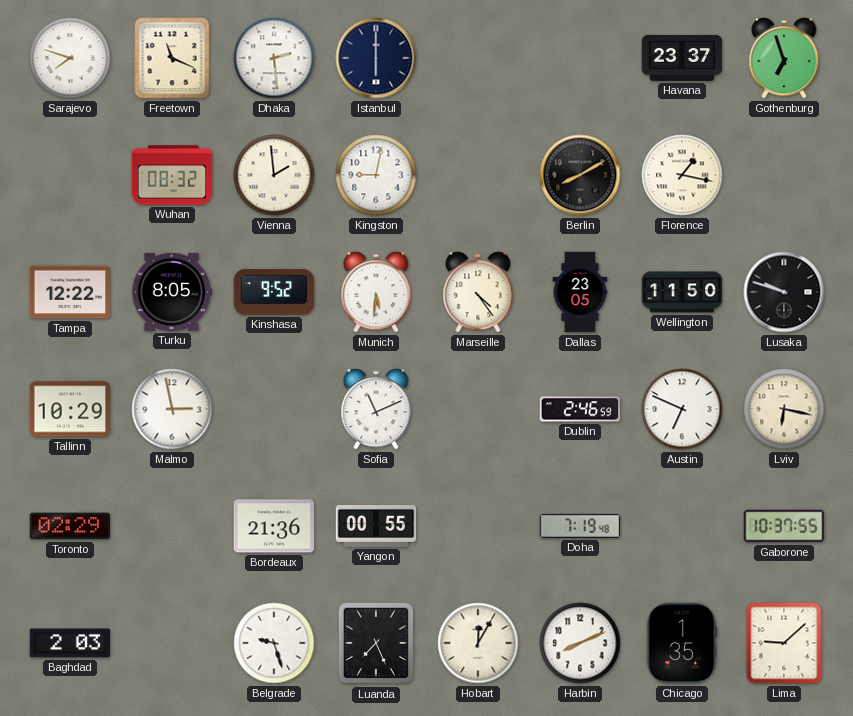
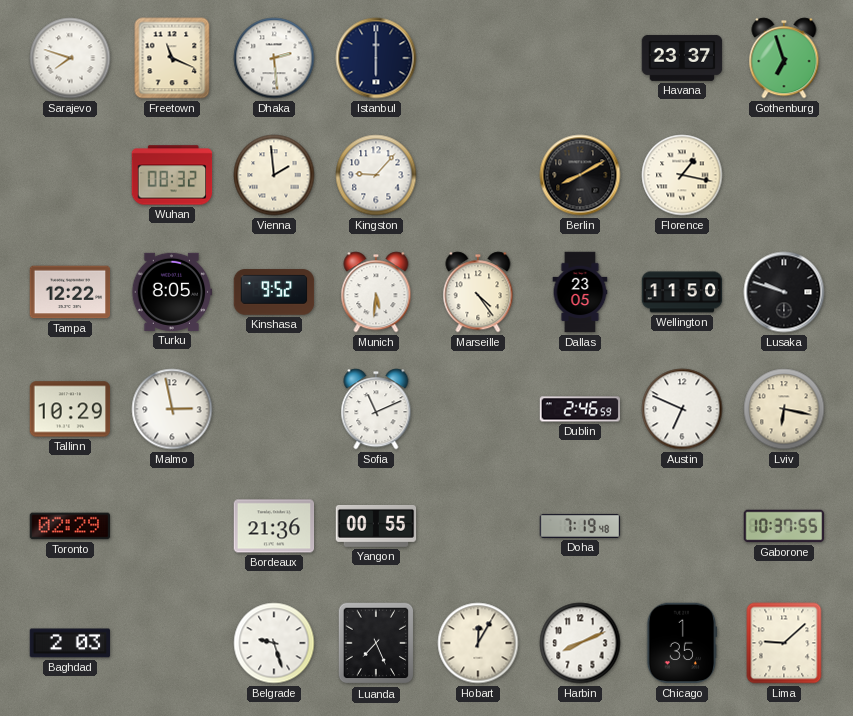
Kingston: 9:02 -> 9:07 (376, 175)
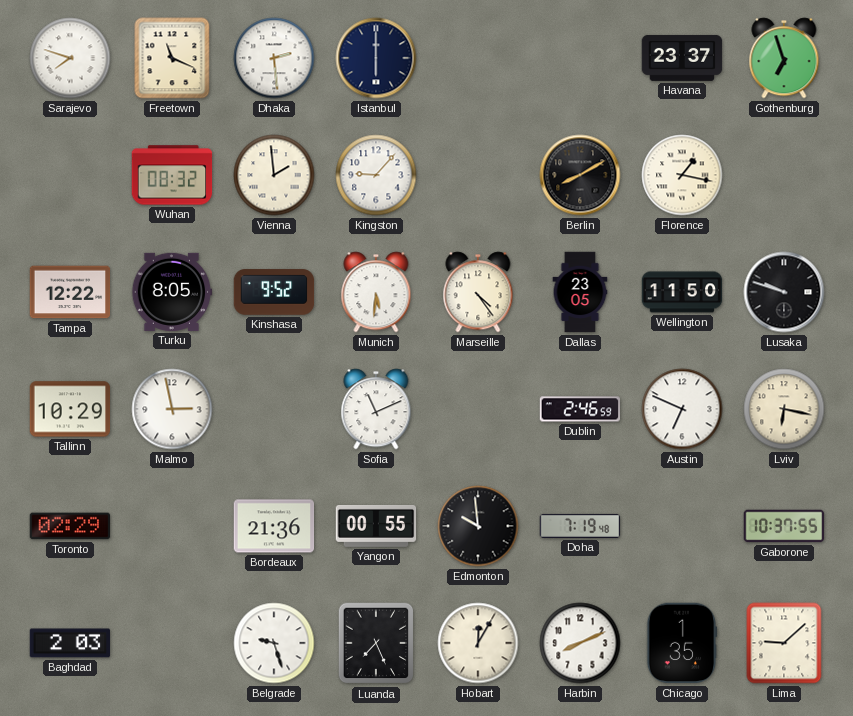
Edmonton: none -> 9:59 (478, 526)
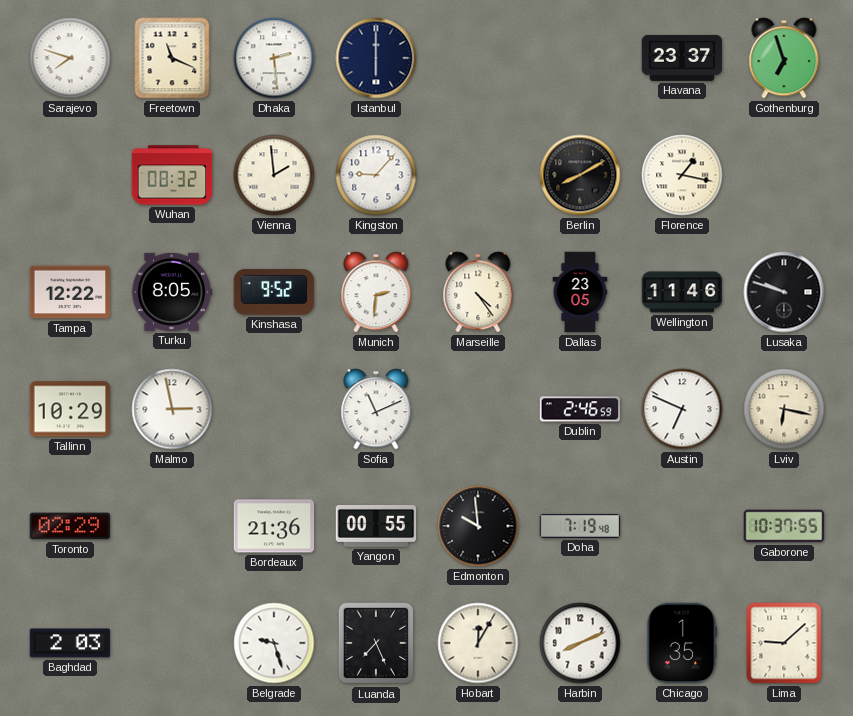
Munich: 5:31 -> 2:31 (376, 292)
Wellington: 11:50 -> 11:46 (682, 292)
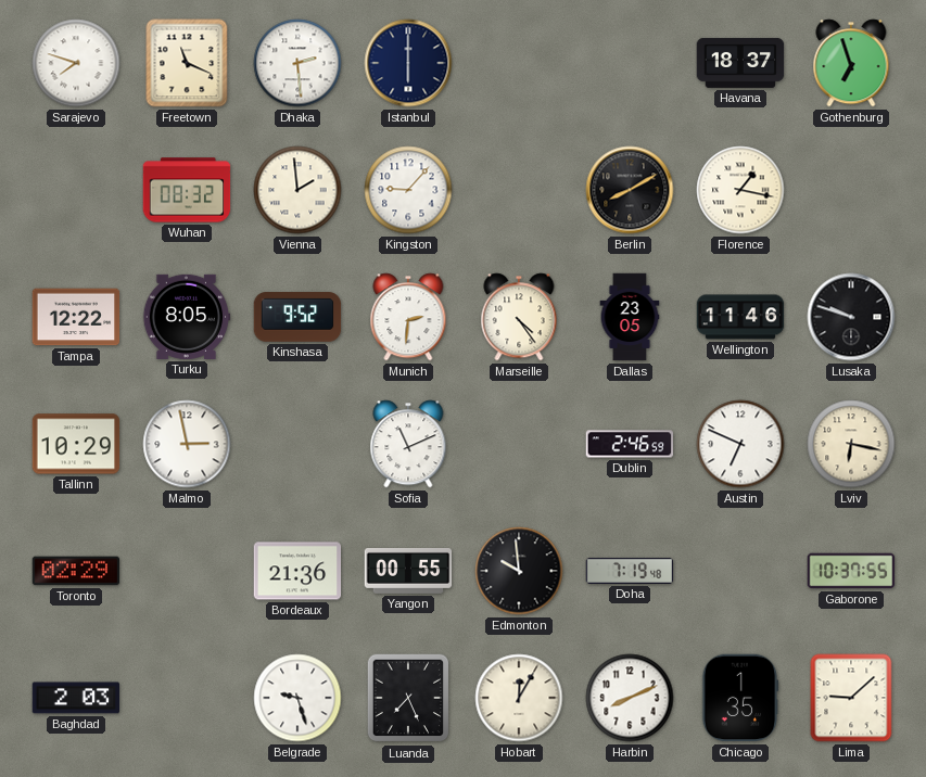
Havana: 23:37 -> 18:37 (740, 63)
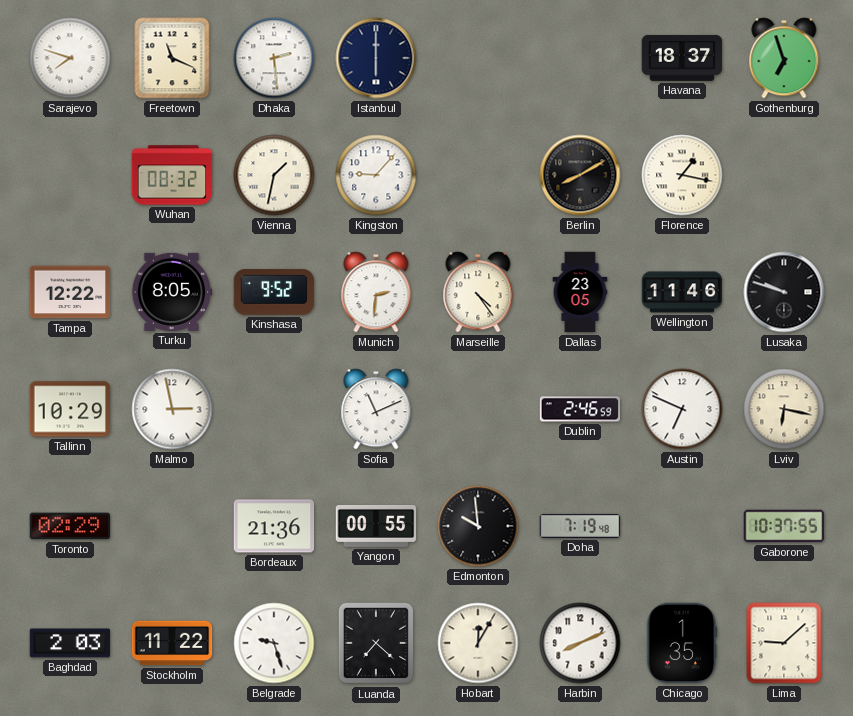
Vienna: 1:59 -> 1:32 (274, 175)
Stockholm: none -> 11:22 (172, 643)
Luanda: 7:26 -> 7:22 (376, 643)
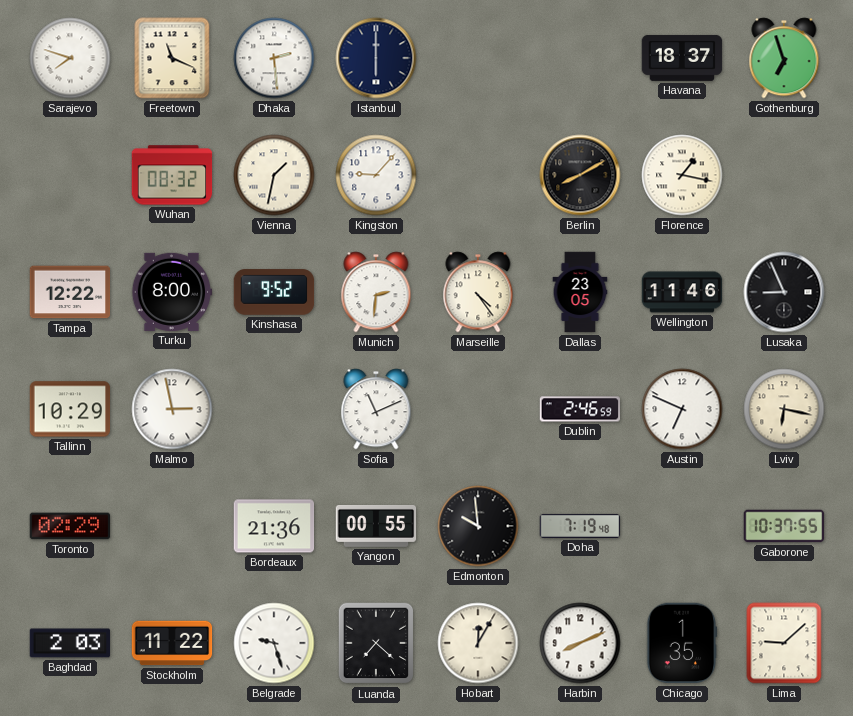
Turku: 8:05 -> 8:00 (172, 292)
Lusaka: 9:48 -> 8:56 (784, 292)
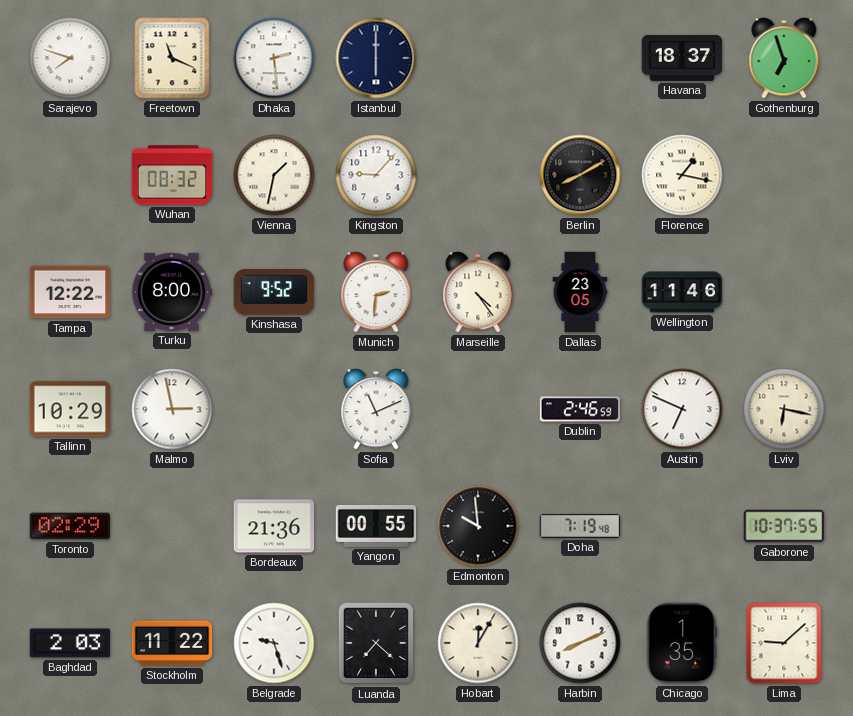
Lusaka: 8:56 -> none (784, 292)
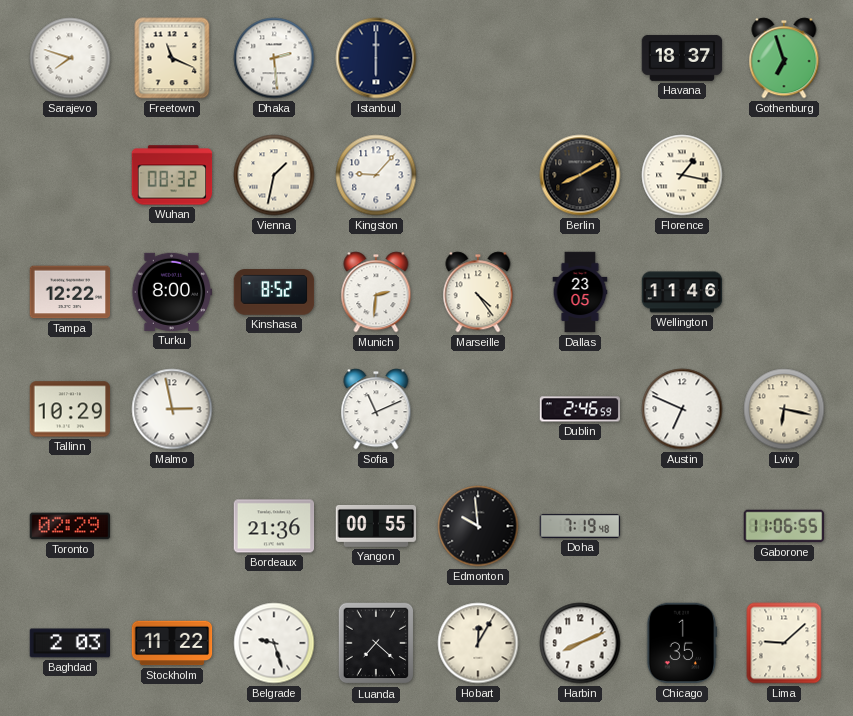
Kinshasa: 9:52 -> 8:52 (274, 292)
Gaborone: 10:37 -> 11:06 (784, 526)
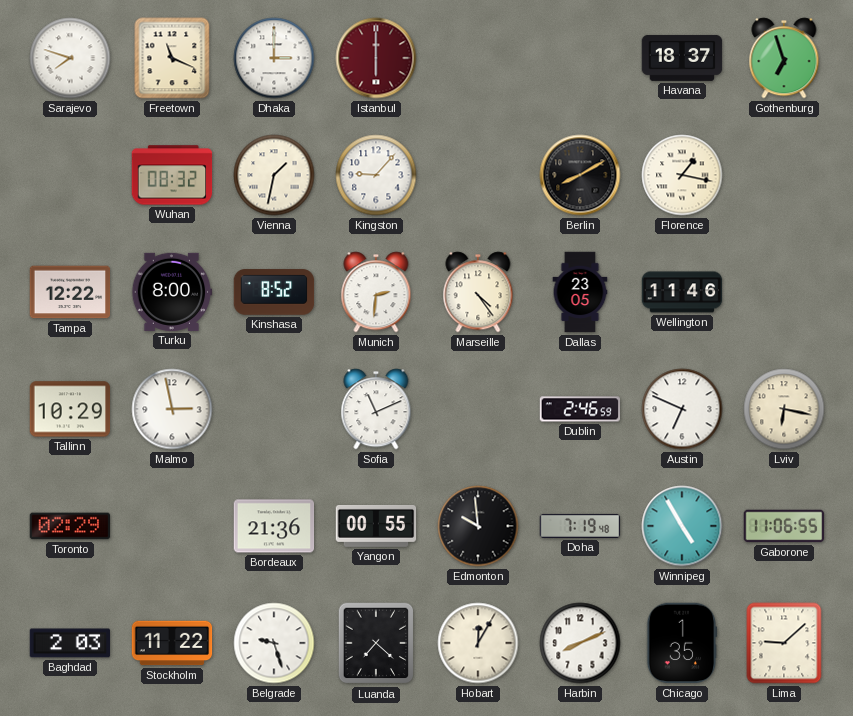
Dhaka: 2:29 -> 3:00 (274, 58)
Istanbul dial: navy -> burgundy (376, 58)
Winnipeg: none -> 4:55 (682, 526)
